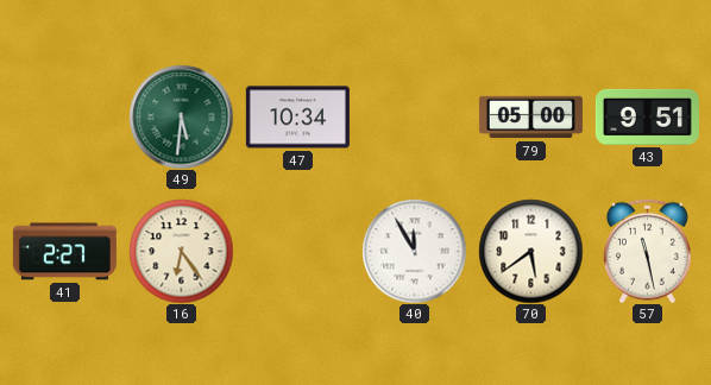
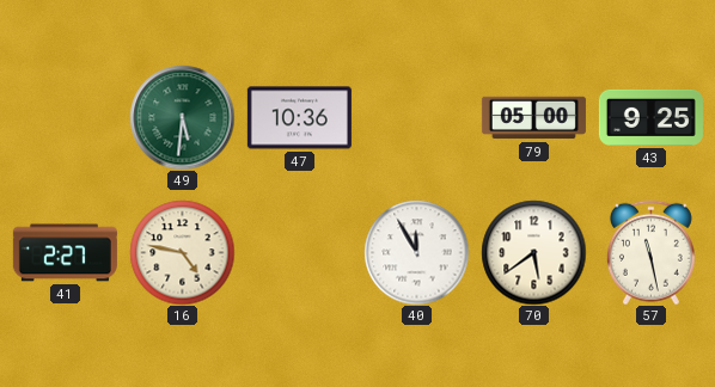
47: 10:34 -> 10:36 (299, 118)
43: 9:51 -> 9:25 (650, 117)
16: 6:24 -> 4:47 (182, 252)
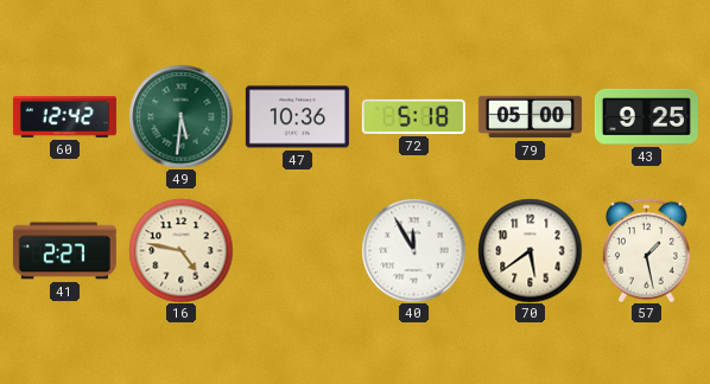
60: none -> 12:42 (64, 117)
72: none -> 5:18 (413, 116)
57: 11:28 -> 1:28 (646, 250)
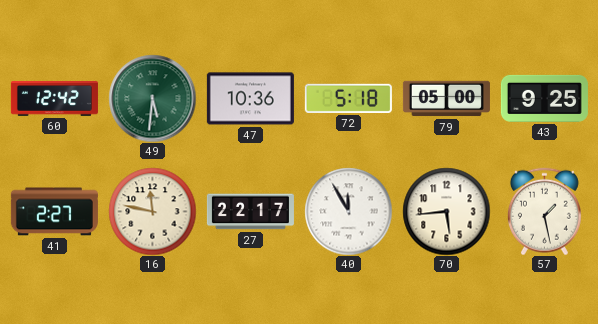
16: 4:47 -> 11:47 (152, 211)
27: none -> 22:17 (250, 212)
70: 5:39 -> 5:44 (446, 211)
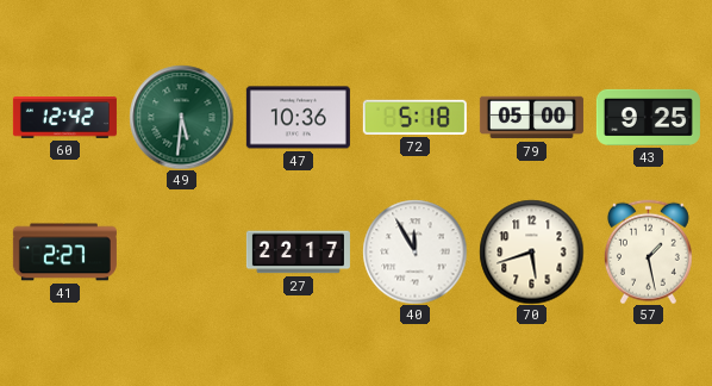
16: 11:47 -> none (152, 211)
70: 5:44 -> 5:42 (531, 251)
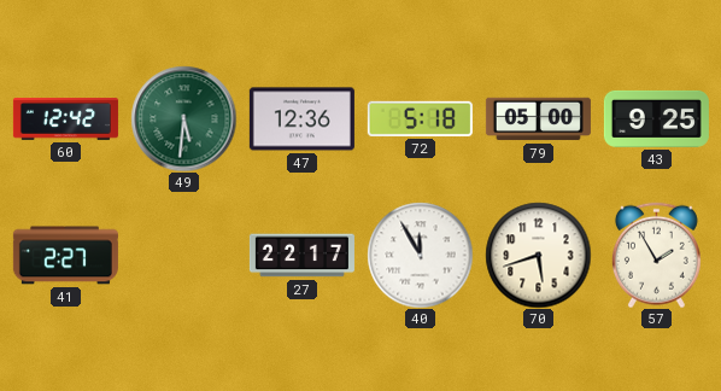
47: 10:36 -> 12:36 (301, 119)
57: 1:28 -> 1:55 (656, 255)
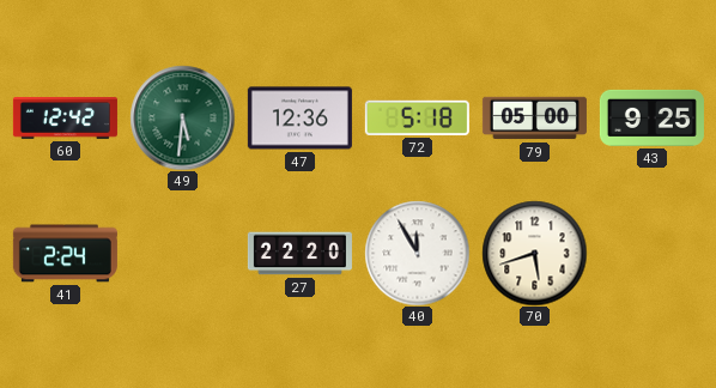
41: 2:27 -> 2:24 (65, 254)
27: 22:17 -> 22:20 (299, 254)
57: 1:55 -> none (656, 255)
